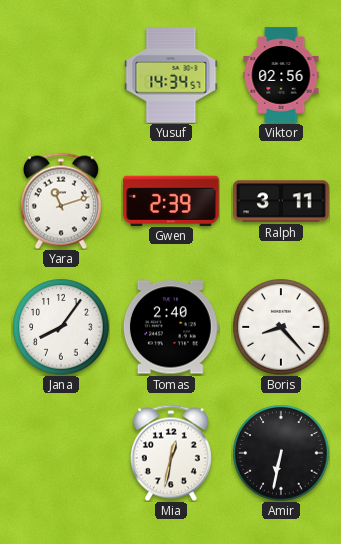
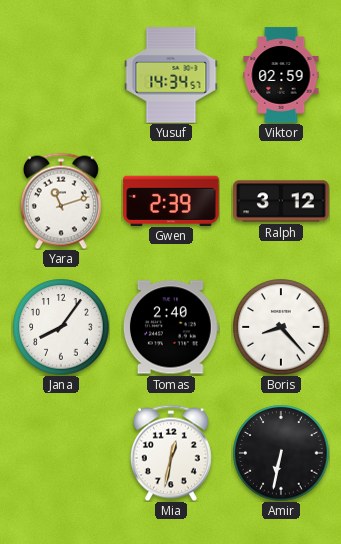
Viktor: 02:56 -> 02:59 (281, 75)
Ralph: 3:11 -> 3:12 (281, 201)
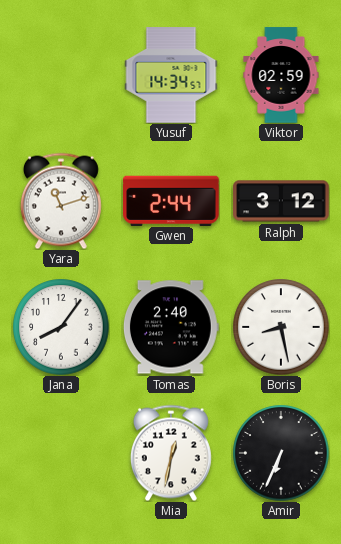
Gwen: 2:39 -> 2:44 (171, 200)
Boris: 8:23 -> 8:28 (281, 327)
Amir: 6:32 -> 6:34 (281, 453)
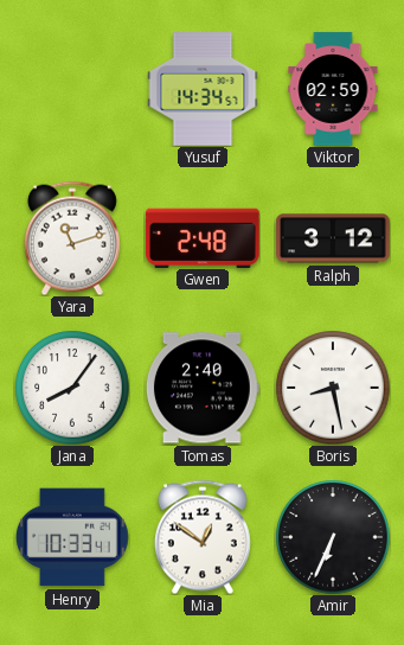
Gwen: 2:44 -> 2:48 (203, 237)
Henry: none -> 10:33 (72, 537)
Mia: 12:32 -> 12:51 (203, 537)
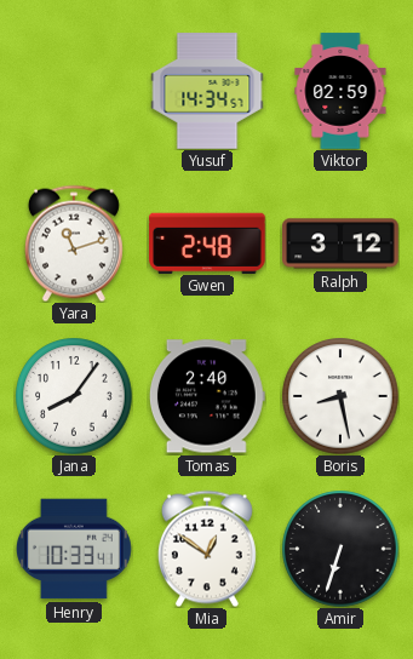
Amir: 6:34 -> 6:33 (340, 549)
